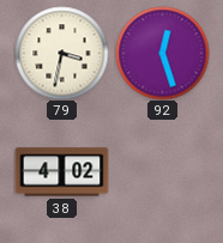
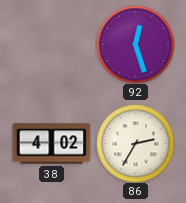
79: 3:32 -> none (61, 53)
86: none -> 2:35 (135, 143)
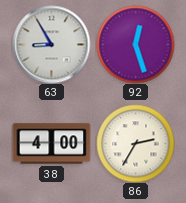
63: none -> 8:55 (51, 44)
38: 4:02 -> 4:00 (51, 144)
